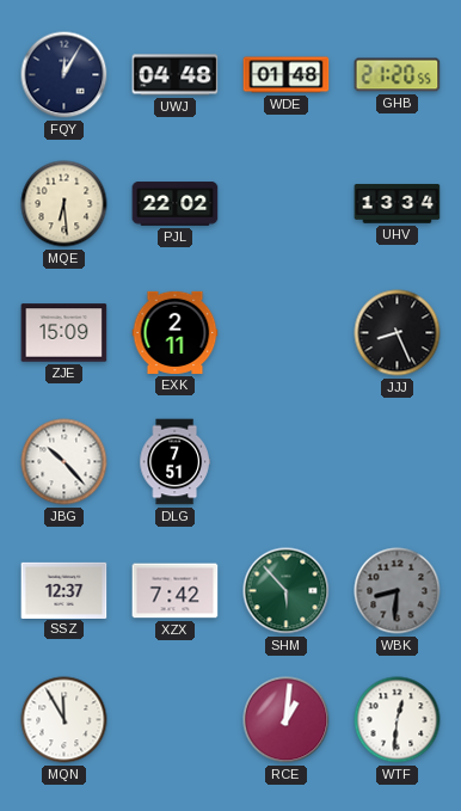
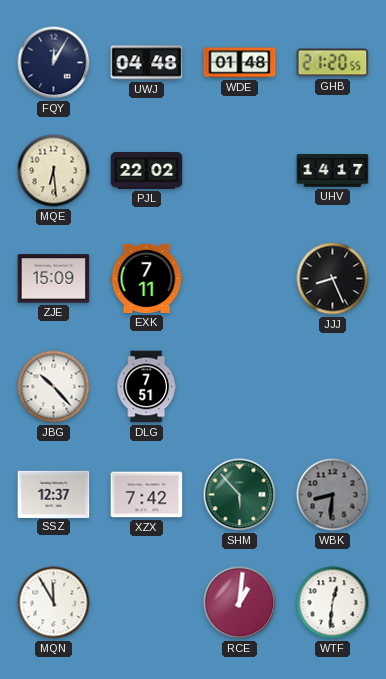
UHV: 13:34 -> 14:17 (333, 171)
EXK: 2:11 -> 7:11 (147, 278)
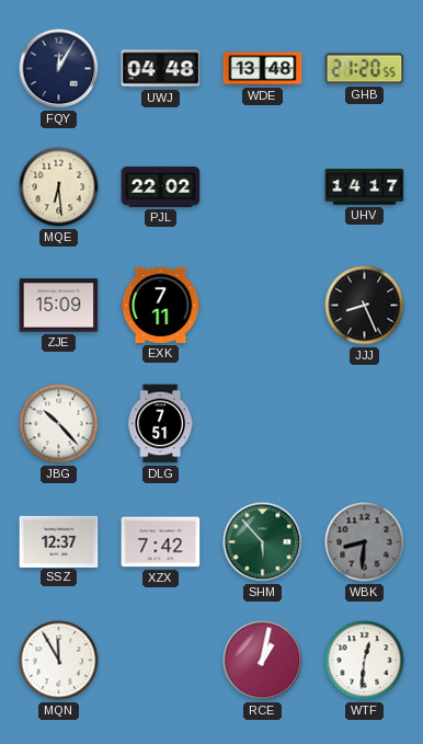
WDE: 01:48 -> 13:48 (263, 69)
RCE: 1:01 -> 1:02 (263, 661)
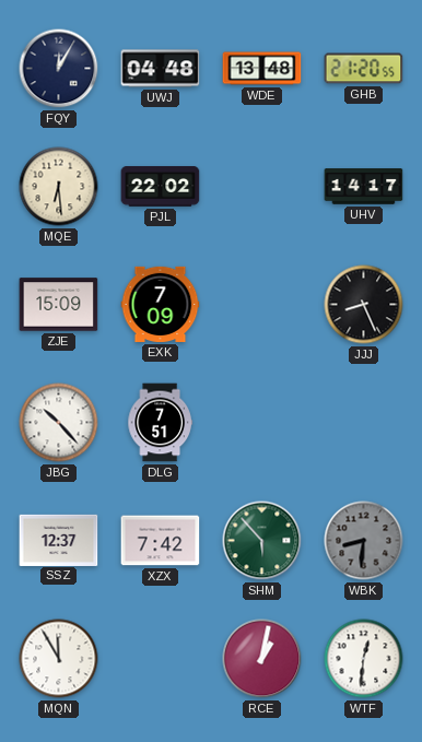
EXK: 7:11 -> 7:09 (161, 304)
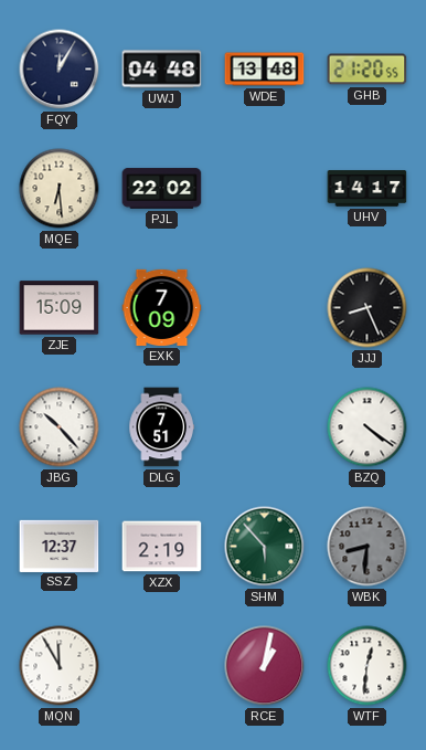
BZQ: none -> 4:21 (368, 427)
XZX: 7:42 -> 2:19 (162, 547)
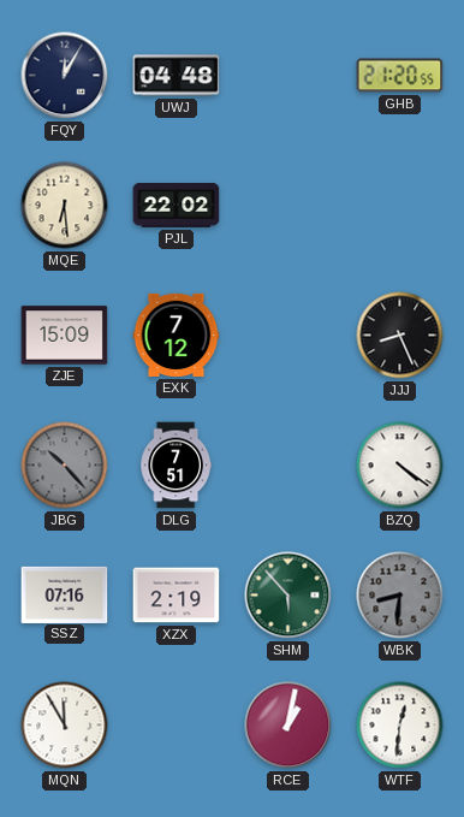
WDE: 13:48 -> none (265, 70)
UHV: 14:17 -> none (368, 189)
EXK: 7:09 -> 7:12 (177, 335)
JBG dial: white -> grey (65, 466)
SSZ: 12:37 -> 07:16 (65, 594)
